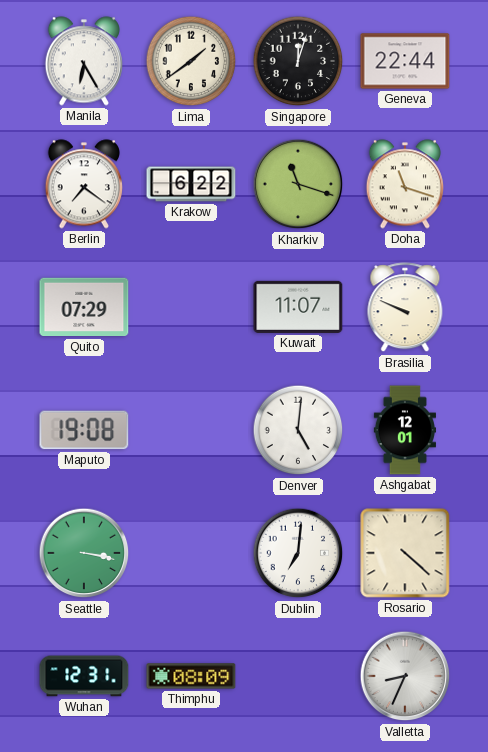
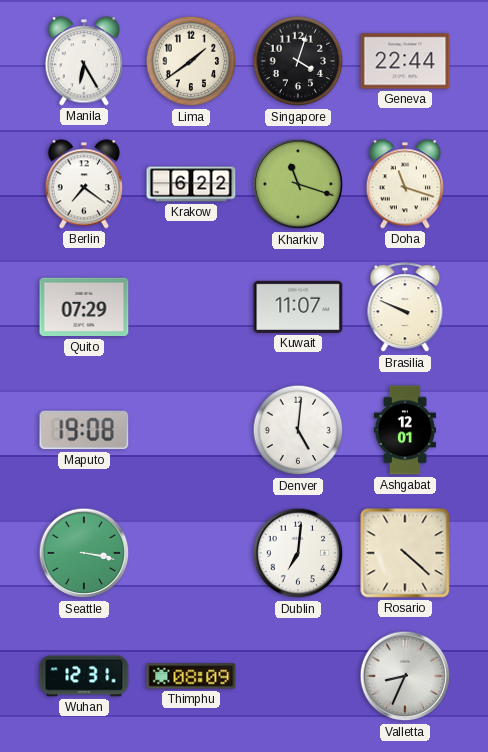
Singapore: 12:03 -> 4:03 (298, 61)
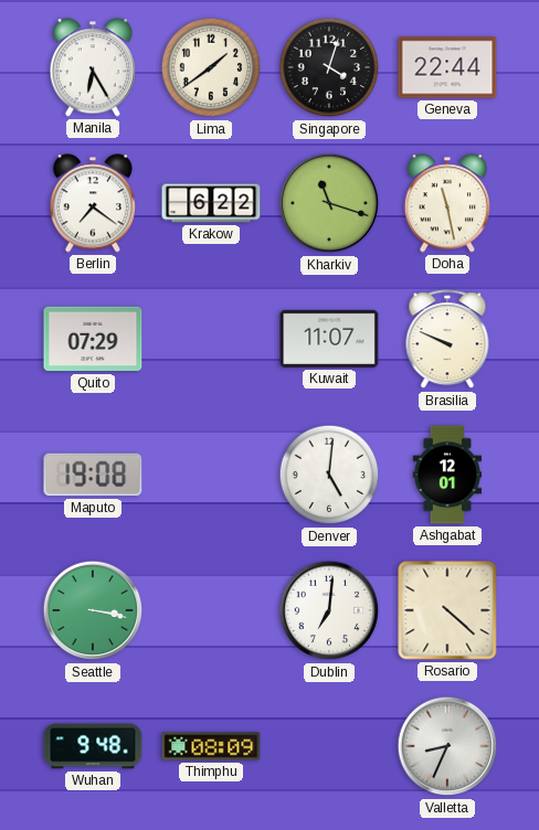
Doha: 11:18 -> 11:28 (447, 203)
Wuhan: 12:31 -> 9:48 (93, 746)
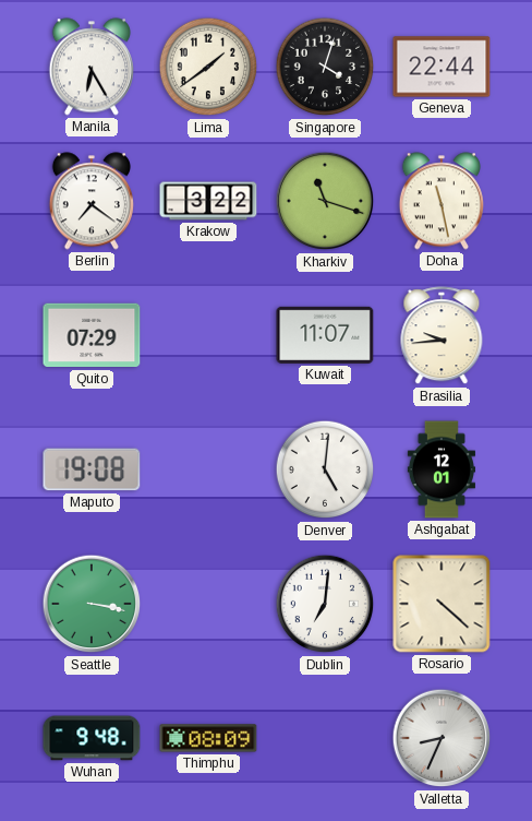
Krakow: 6:22 -> 3:22 (208, 201)
Brasilia: 9:49 -> 9:44 (442, 336)
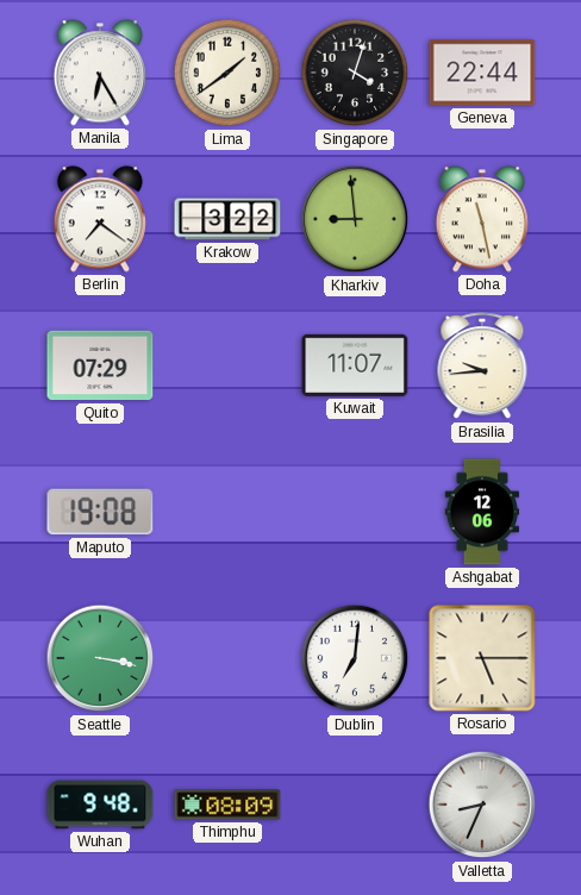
Kharkiv: 11:18 -> 8:59 (355, 219)
Denver: 5:01 -> none (325, 469)
Ashgabat: 12:01 -> 12:06 (481, 512)
Rosario: 4:22 -> 5:15 (482, 658)
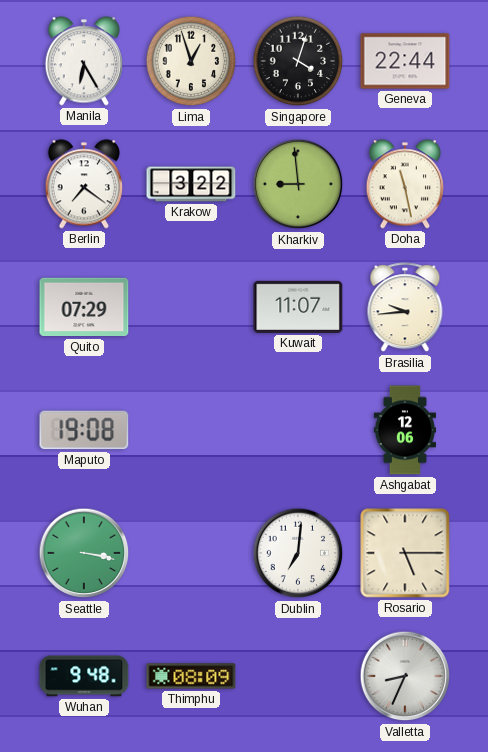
Lima: 1:39 -> 12:57 (191, 61)
